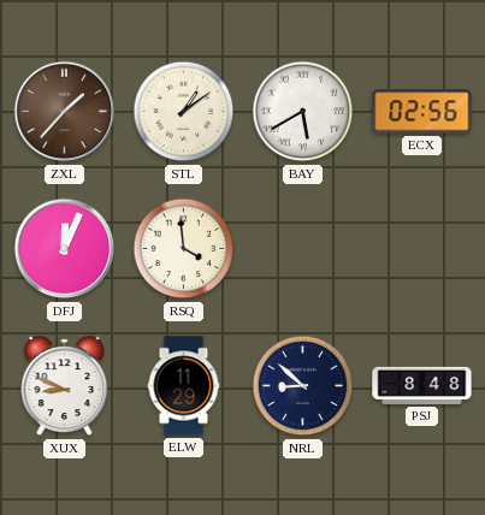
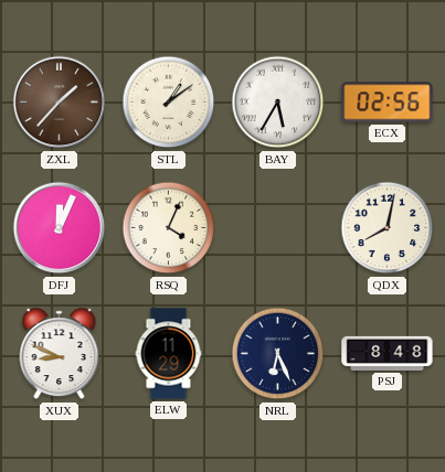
BAY: 5:40 -> 5:35 (278, 103)
RSQ: 3:59 -> 4:04 (169, 228)
QDX: none -> 8:02 (388, 228)
NRL: 8:52 -> 6:26 (278, 354)
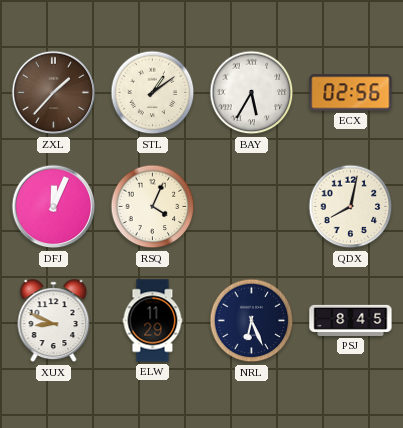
PSJ: 8:48 -> 8:45 (351, 320)
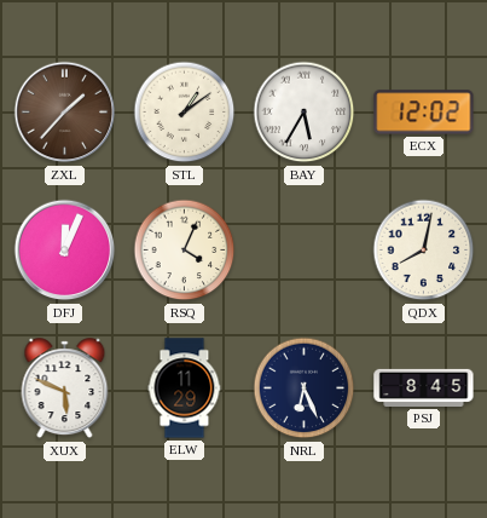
ECX: 02:56 -> 12:02 (424, 113)
XUX: 8:49 -> 5:49 (65, 388)
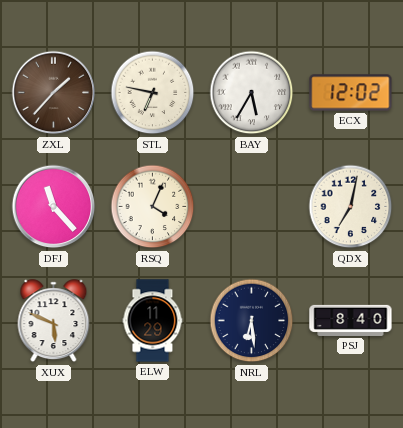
STL: 1:09 -> 6:47 (153, 93)
DFJ: 12:04 -> 11:23 (54, 207)
QDX: 8:02 -> 7:02 (351, 207)
NRL: 6:26 -> 6:29 (252, 321)
PSJ: 8:45 -> 8:40 (351, 320)
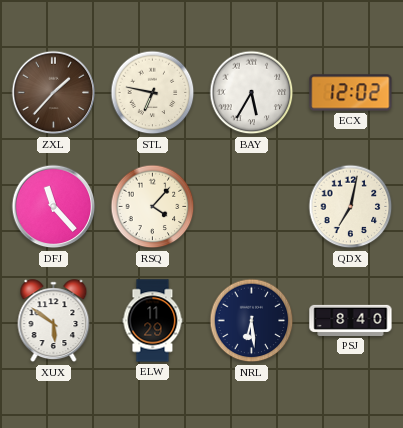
RSQ: 4:04 -> 4:07 (153, 207)
XUX: 5:49 -> 5:51 (54, 321)
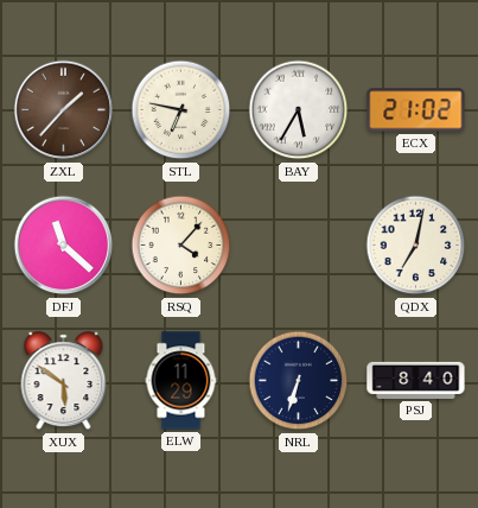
ECX: 12:02 -> 21:02 (416, 110)
DFJ: 11:23 -> 11:22 (64, 246)
NRL: 6:29 -> 6:33 (299, 381)
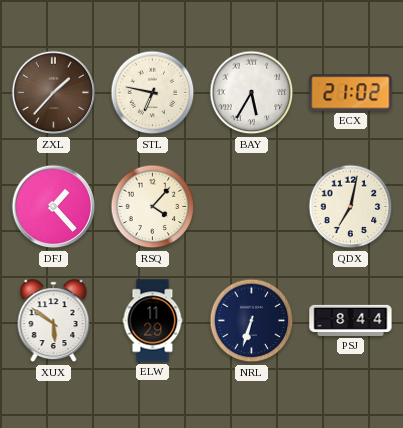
DFJ: 11:22 -> 1:23 (54, 207)
PSJ: 8:40 -> 8:44 (351, 320)
